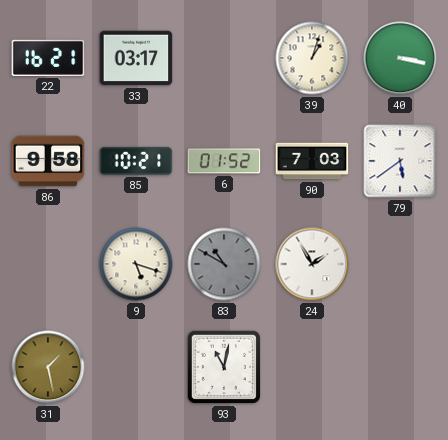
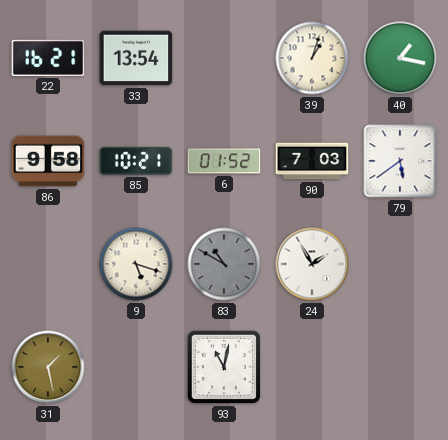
33: 03:17 -> 13:54 (136, 58)
40: 3:17 -> 1:17 (400, 58)
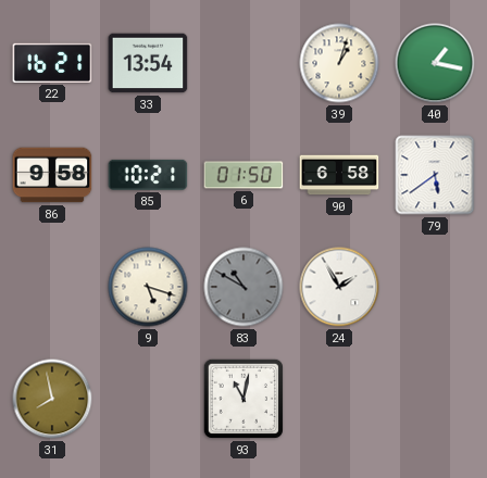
6: 01:52 -> 01:50 (243, 175)
90: 7:03 -> 6:58 (339, 175)
31: 1:28 -> 7:58 (52, 399)
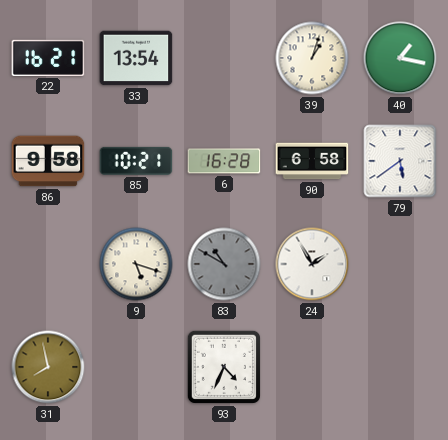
6: 01:50 -> 16:28 (224, 161)
93: 11:02 -> 4:34 (224, 367)
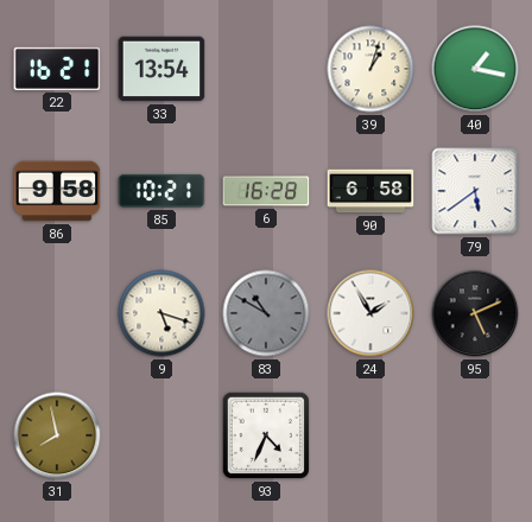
95: none -> 5:11 (475, 313)
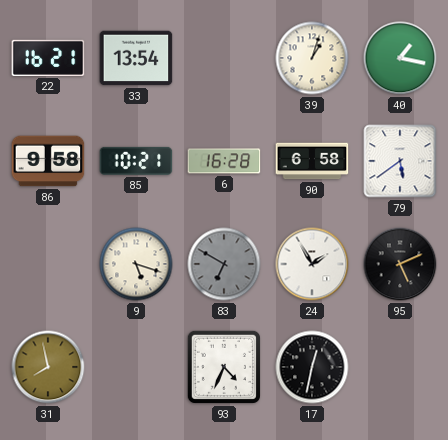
83: 10:50 -> 6:50 (224, 264)
17: none -> 12:32 (312, 367)
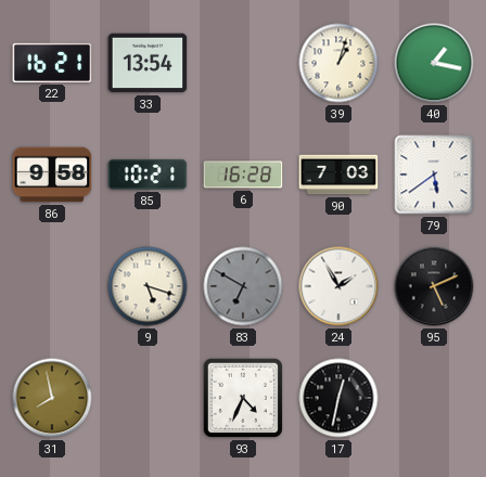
90: 6:58 -> 7:03 (338, 175)
